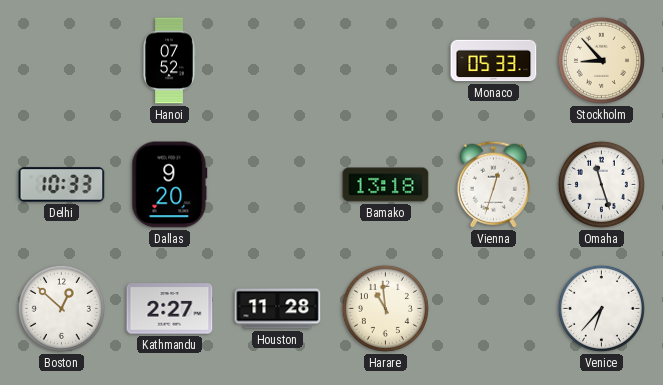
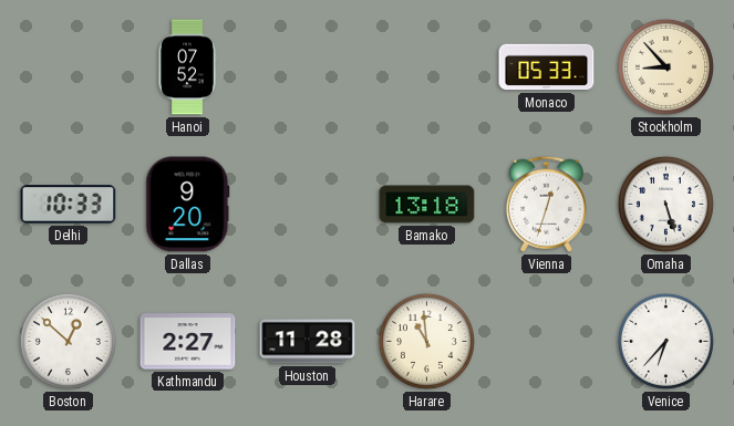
Omaha: 11:27 -> 5:27 (665, 204)
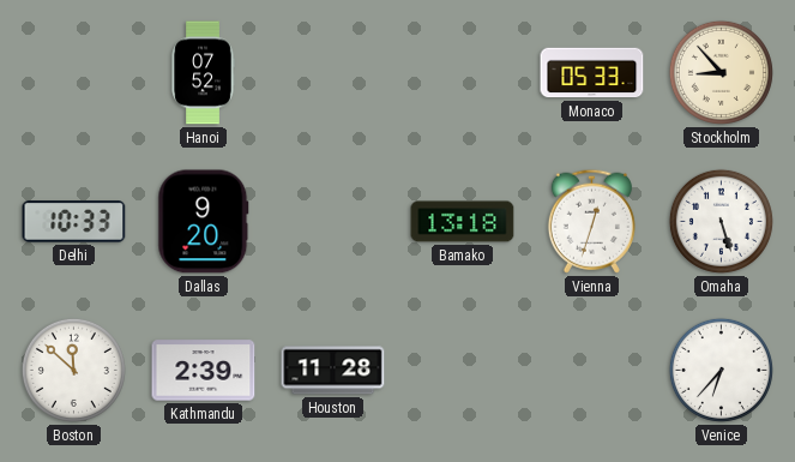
Boston: 12:52 -> 11:52 (73, 370)
Kathmandu: 2:27 -> 2:39 (204, 371)
Harare: 10:59 -> none (426, 341)
